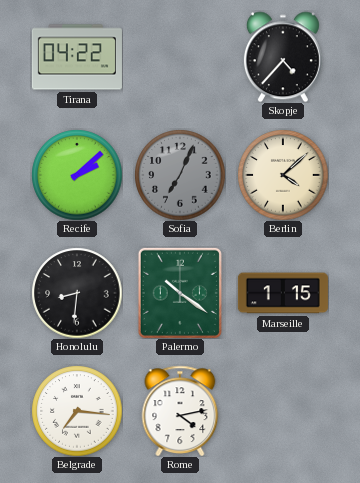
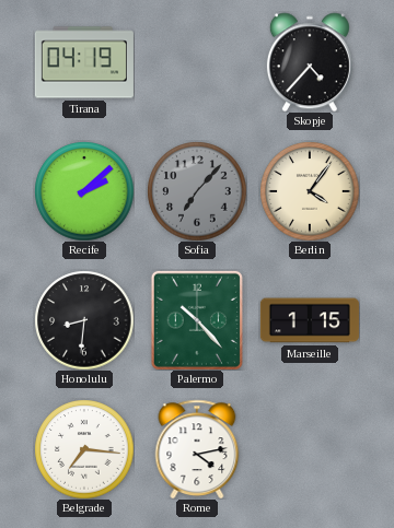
Tirana: 04:22 -> 04:19 (84, 62)
Sofia: 7:04 -> 7:07 (197, 191)
Berlin: 4:08 -> 4:06 (310, 191)
Palermo: 10:21 -> 10:23 (197, 320)
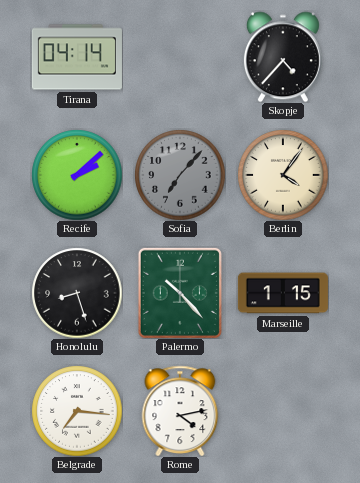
Tirana: 04:19 -> 04:14 (77, 57)
Honolulu: 8:31 -> 8:27 (77, 293)
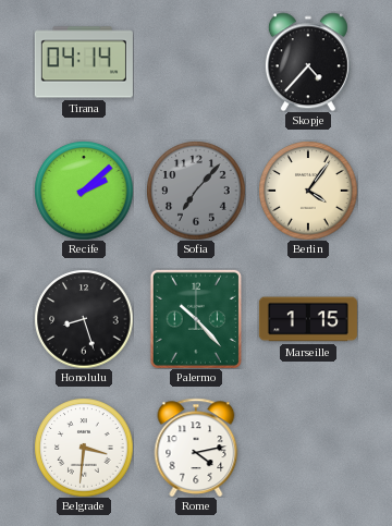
Belgrade: 7:16 -> 3:31 (84, 448)
